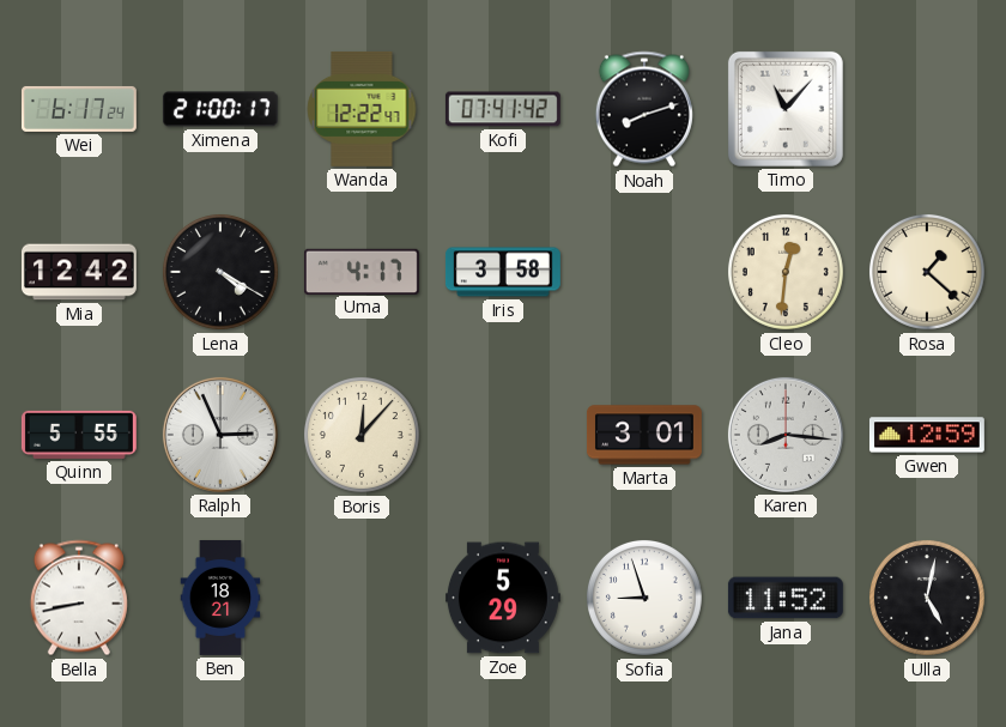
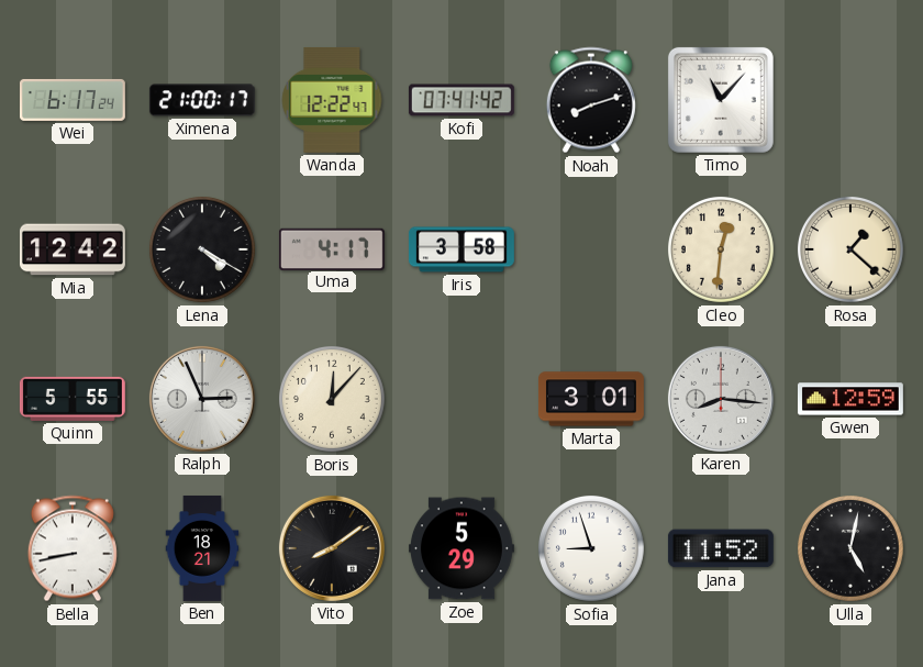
Vito: none -> 8:09 (332, 548)
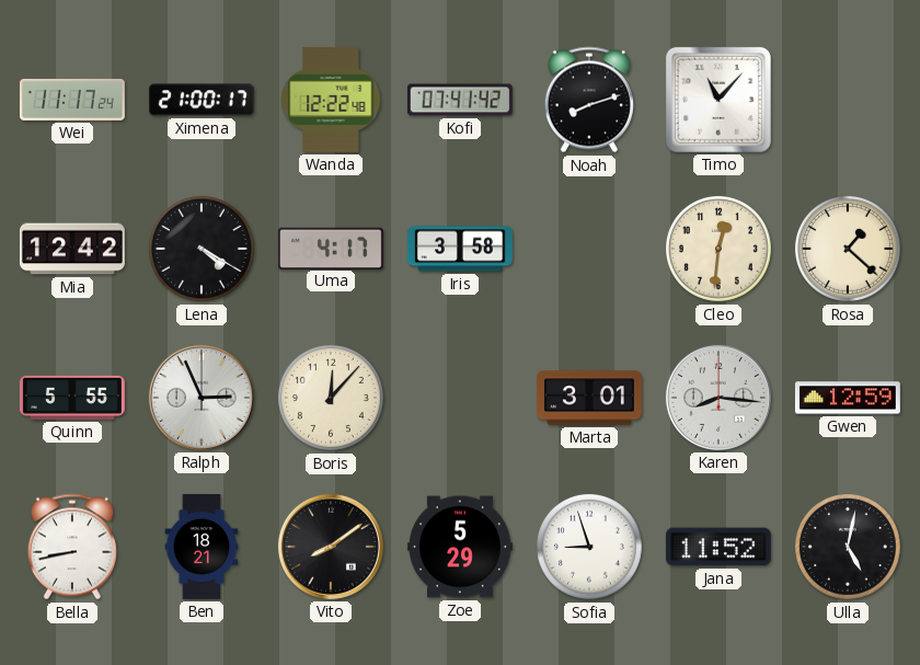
Wei: 6:17 -> 11:17 (72, 100)
Wanda: 12:22:47 -> 12:22:48 (331, 100)
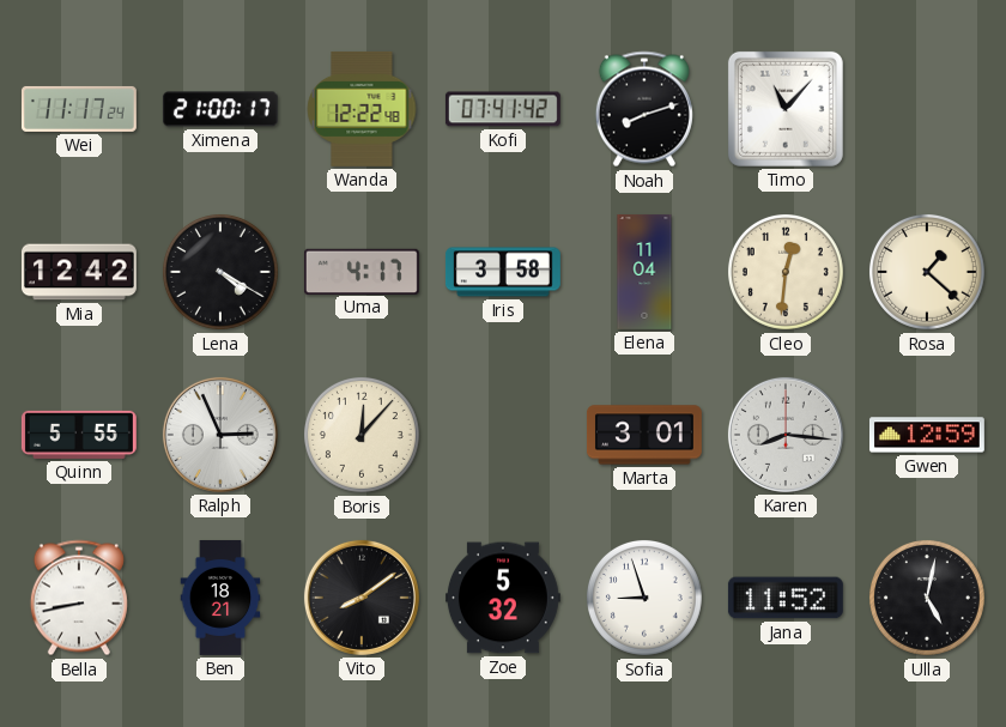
Elena: none -> 11:04 (644, 273)
Zoe: 5:29 -> 5:32 (503, 598)
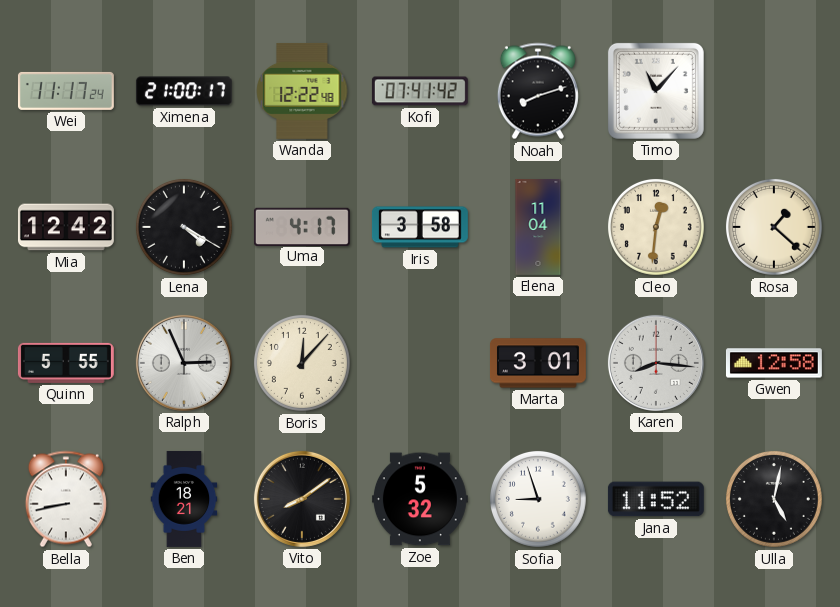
Gwen: 12:59 -> 12:58 (774, 363)
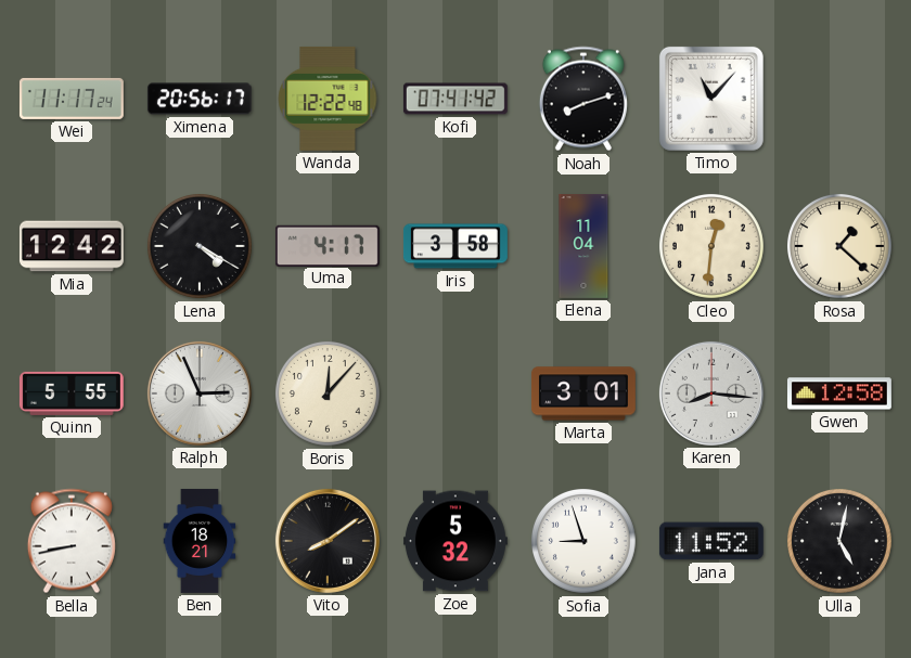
Ximena: 21:00 -> 20:56 (200, 99)
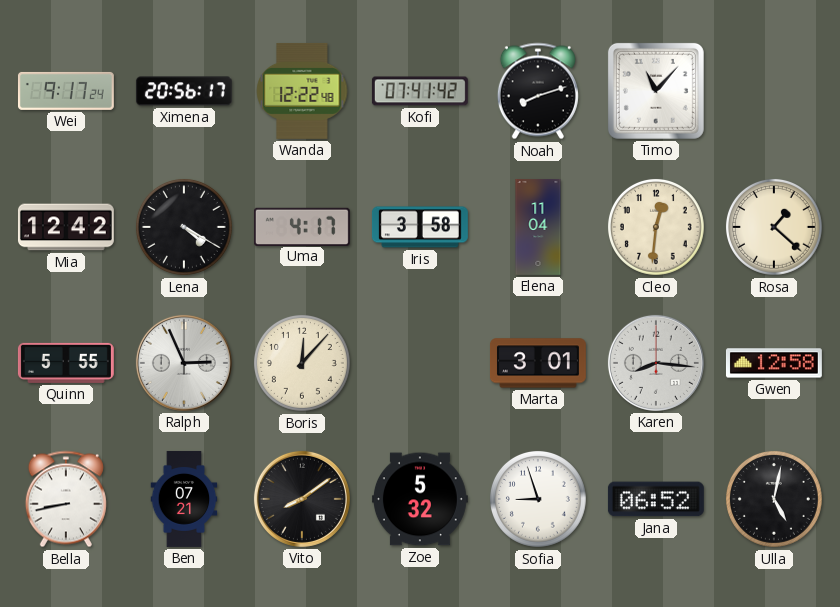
Wei: 11:17 -> 9:17 (66, 91)
Ben: 18:21 -> 07:21 (184, 499)
Jana: 11:52 -> 06:52 (656, 499)
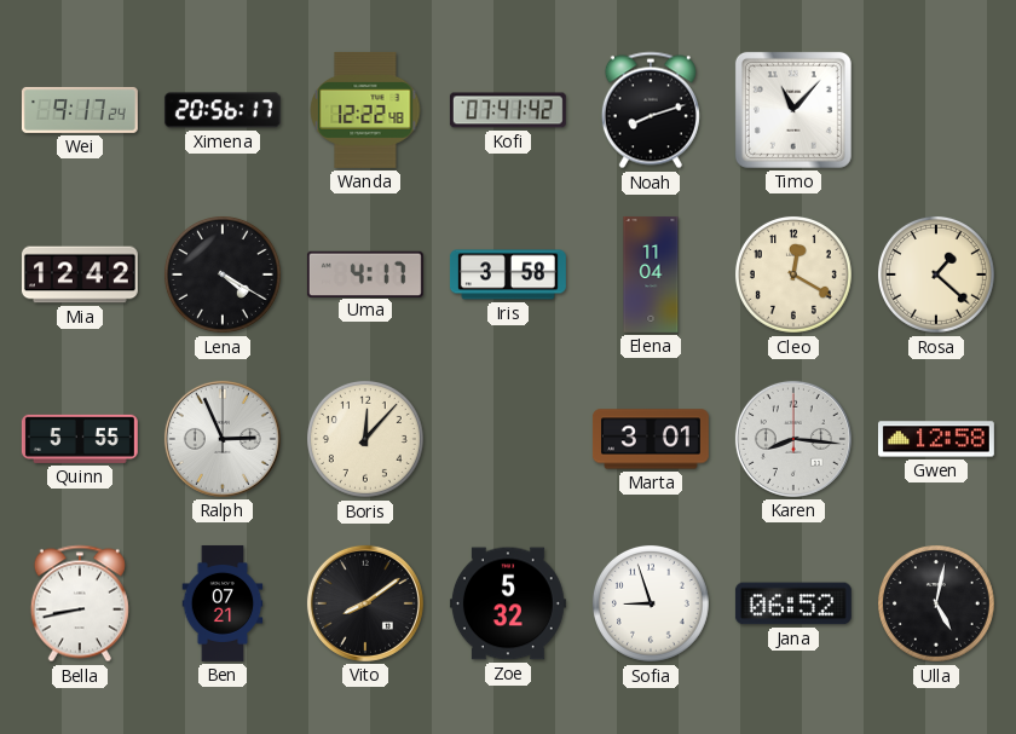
Cleo: 12:31 -> 12:20 (793, 274)
